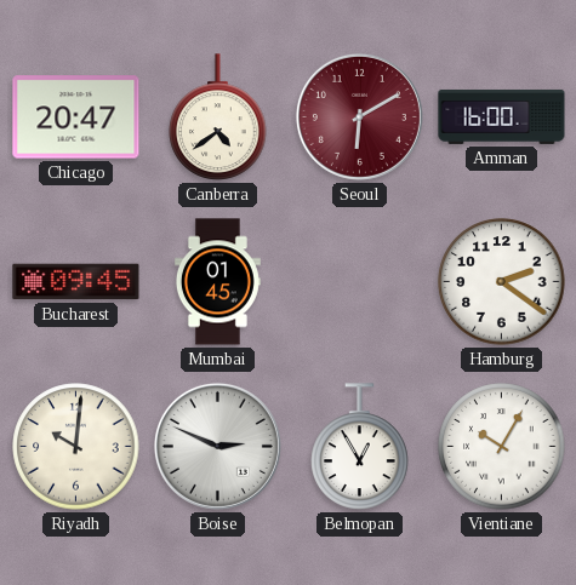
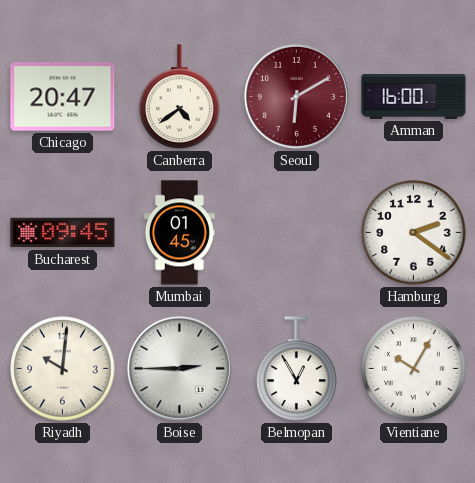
Boise: 2:49 -> 2:45 (179, 368)
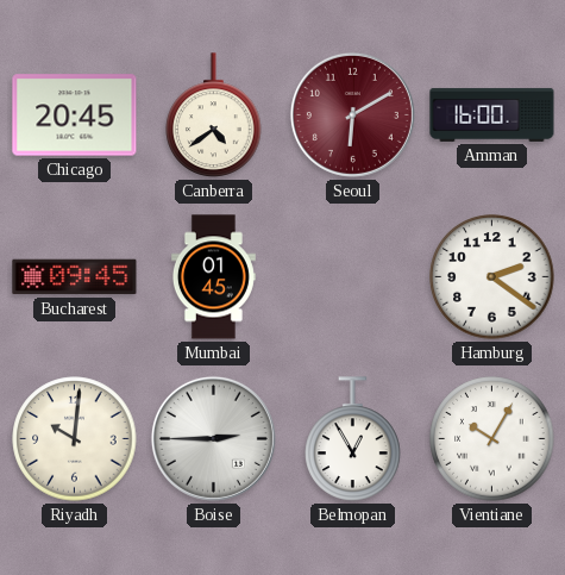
Chicago: 20:47 -> 20:45 (75, 115)
